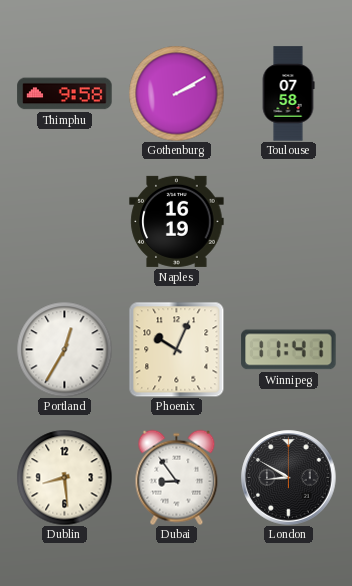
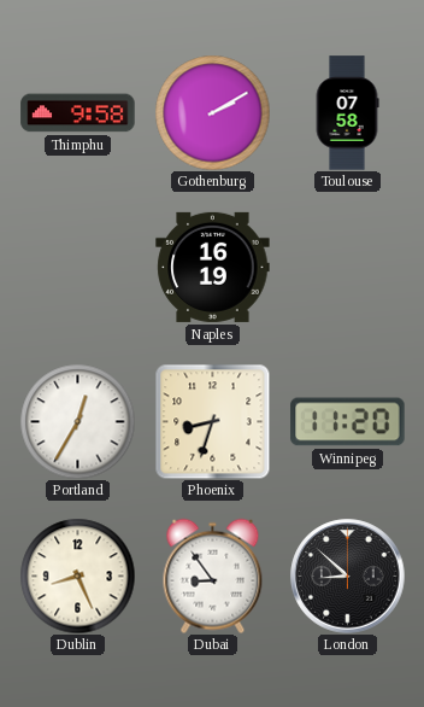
Phoenix: 10:04 -> 8:33 (212, 421)
Winnipeg: 11:41 -> 11:20 (348, 422)
Dublin: 8:29 -> 8:26 (77, 575)
London: 8:50 -> 8:52 (348, 577)
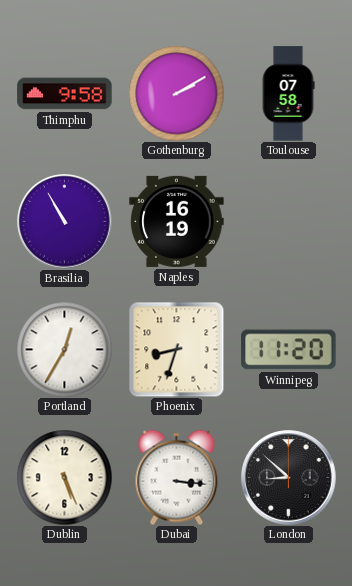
Brasilia: none -> 10:55 (65, 222)
Dublin: 8:26 -> 5:26 (64, 477)
Dubai: 8:54 -> 3:16 (177, 477)
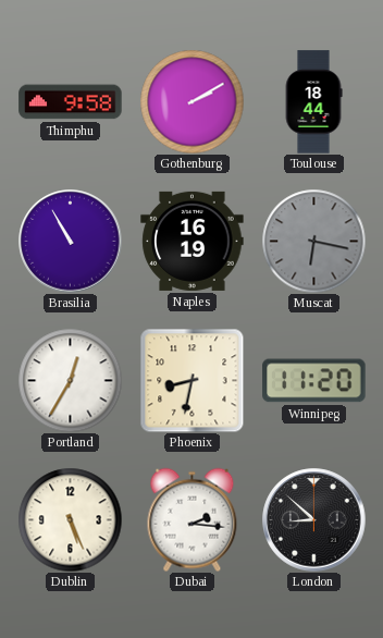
Toulouse: 07:58 -> 18:44 (313, 102)
Muscat: none -> 6:17 (313, 241)
Phoenix: 8:33 -> 8:32 (191, 380)
Dubai: 3:16 -> 2:16 (193, 519)
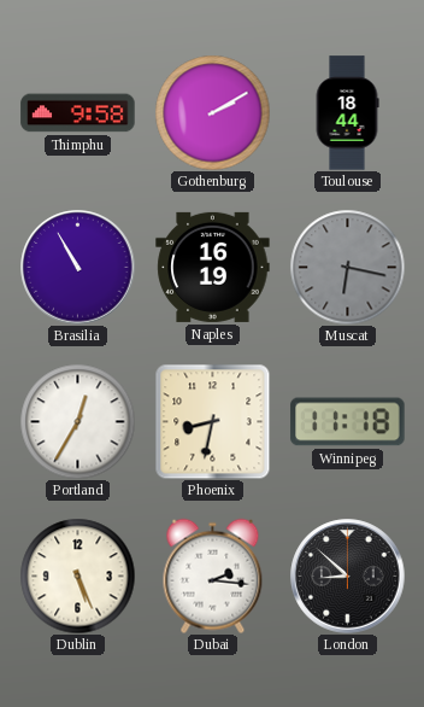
Winnipeg: 11:20 -> 11:18 (348, 422)
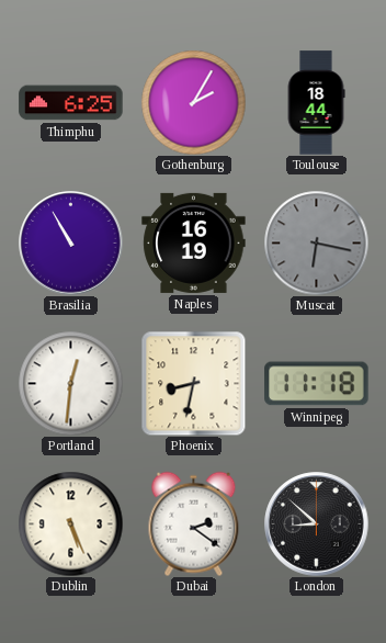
Thimphu: 9:58 -> 6:25 (71, 103)
Gothenburg: 2:10 -> 2:05 (193, 102)
Portland: 12:35 -> 12:31 (70, 383)
Dubai: 2:16 -> 2:21 (194, 523)
